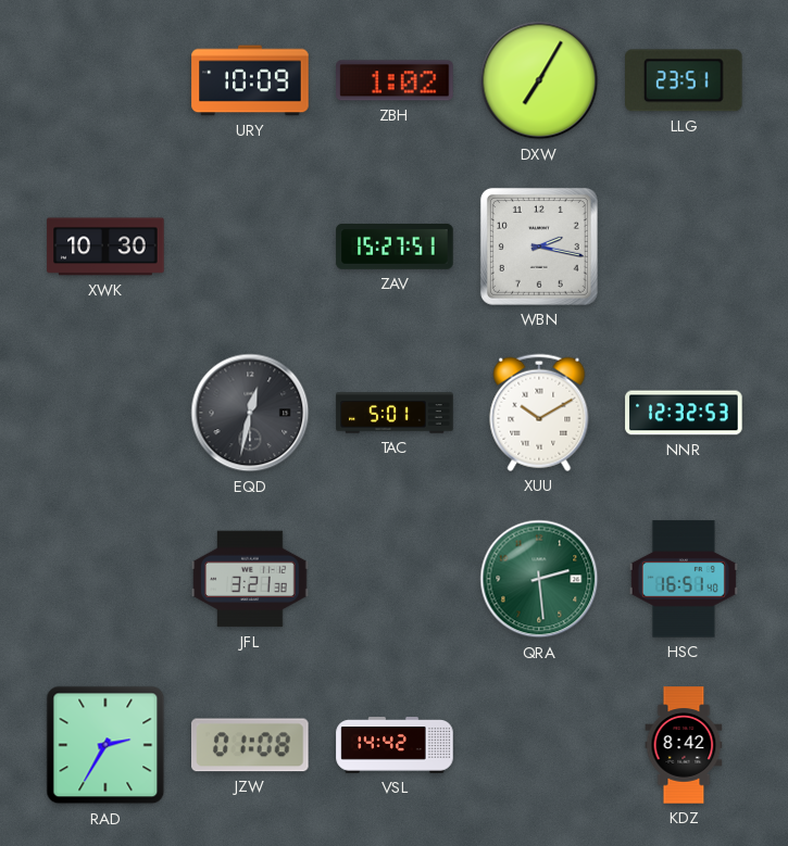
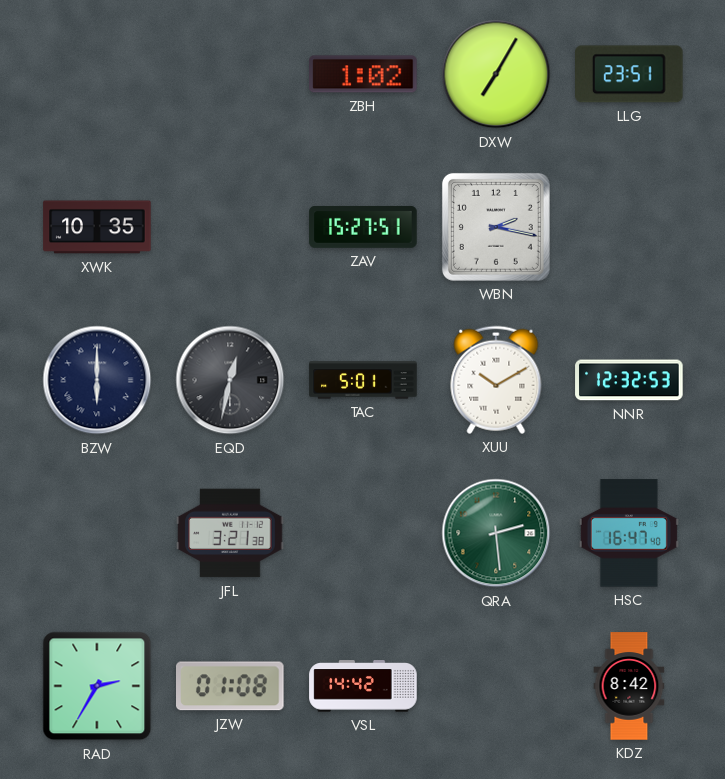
URY: 10:09 -> none (250, 80)
XWK: 10:30 -> 10:35 (97, 227)
BZW: none -> 6:00 (97, 380)
HSC: 16:51 -> 16:47 (629, 533)
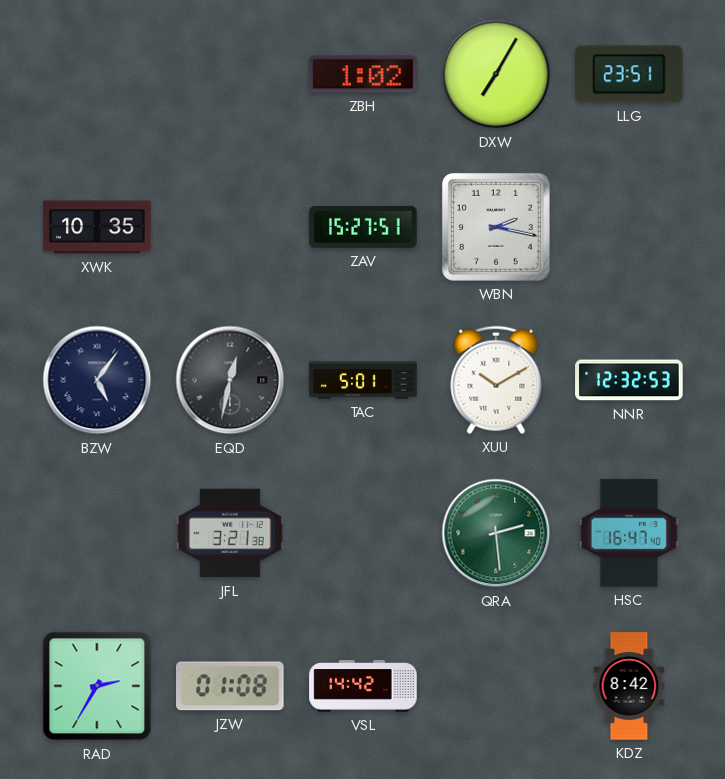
BZW: 6:00 -> 5:06 (97, 380)
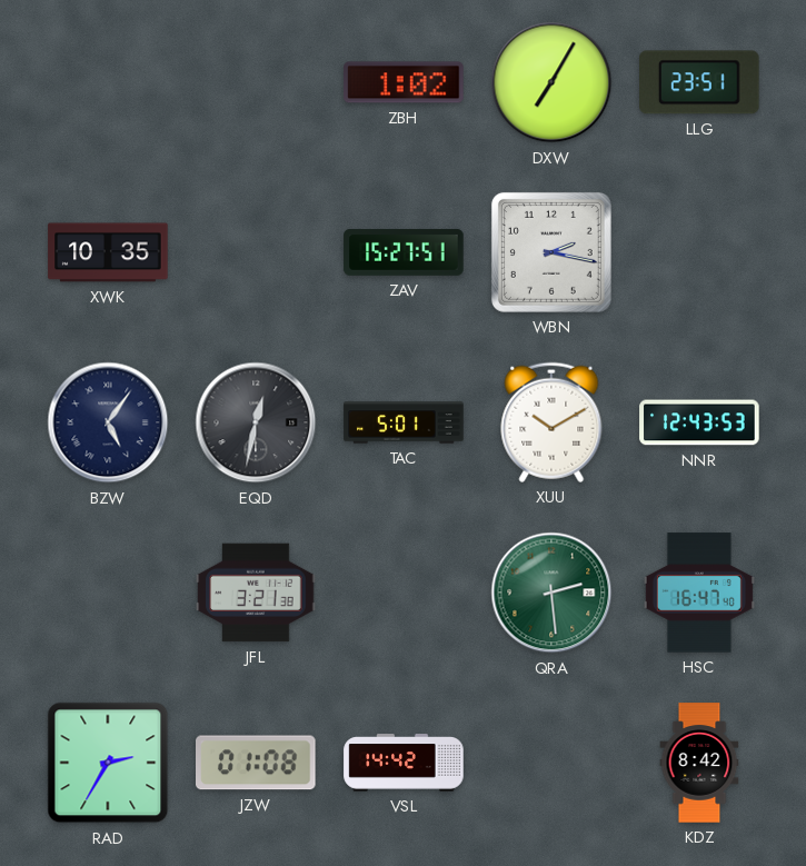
NNR: 12:32 -> 12:43 (699, 422)
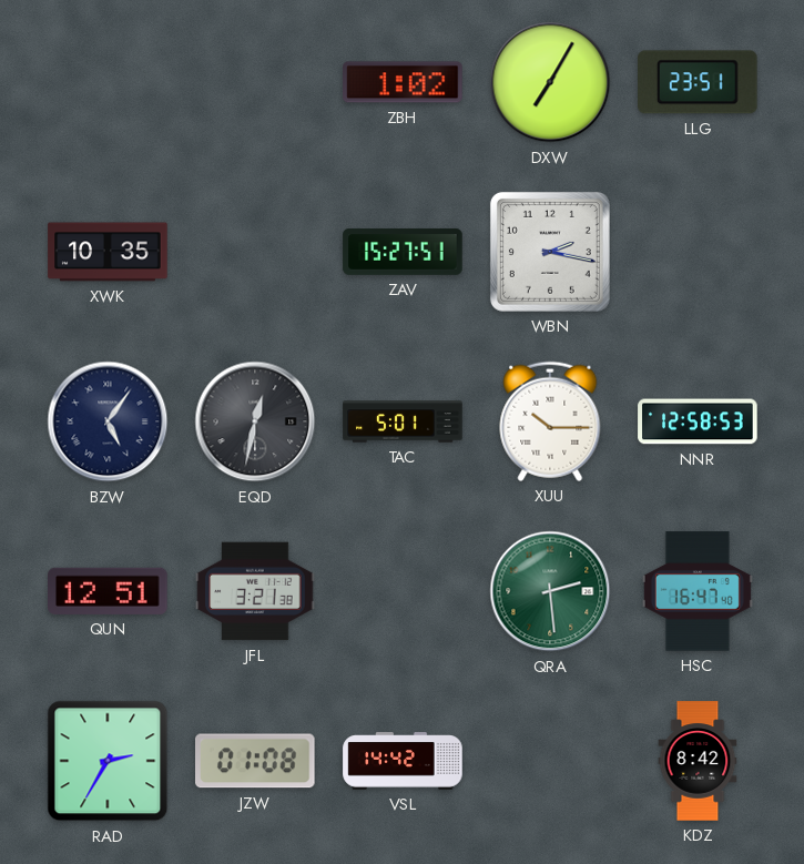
XUU: 10:10 -> 10:15 (550, 421)
NNR: 12:43 -> 12:58 (698, 421)
QUN: none -> 12:51 (108, 591)
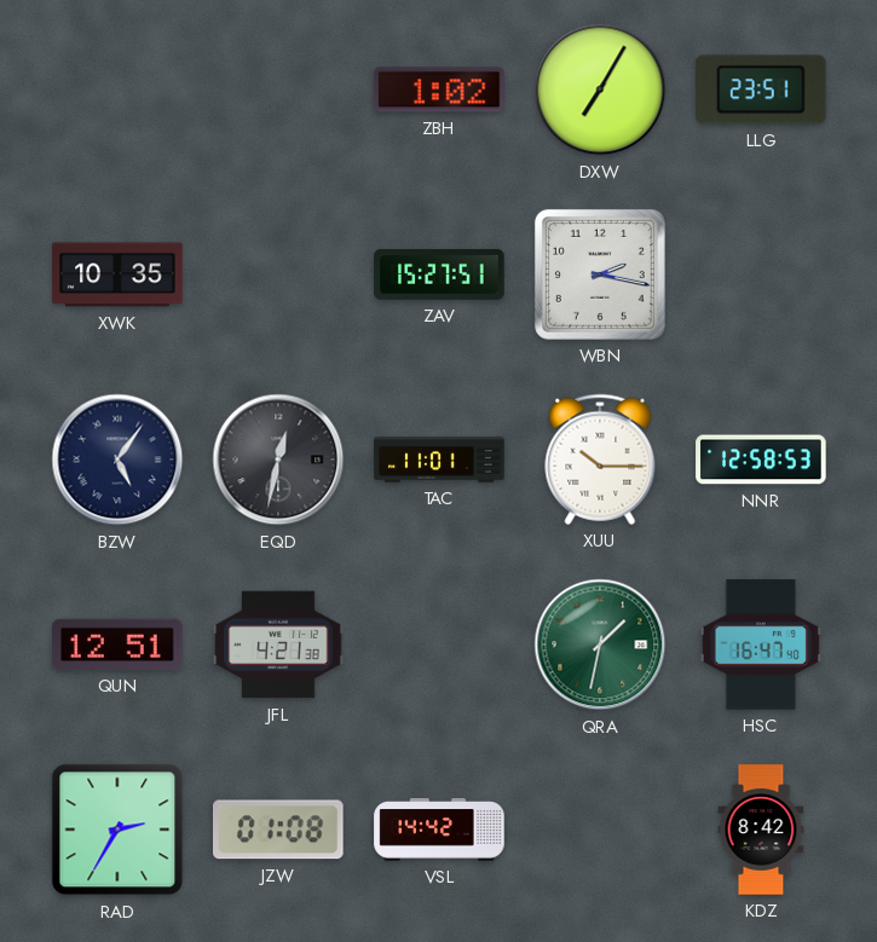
TAC: 5:01 -> 11:01 (439, 460)
JFL: 3:21 -> 4:21 (278, 645)
QRA: 2:29 -> 1:32 (600, 645)
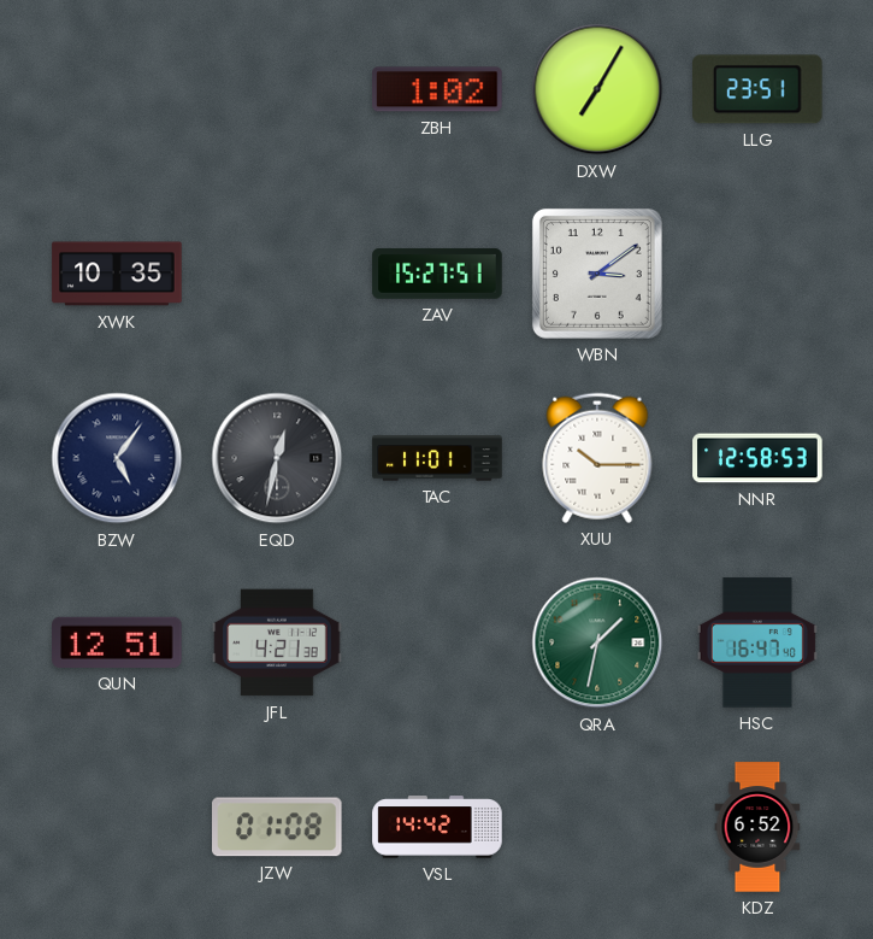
WBN: 2:17 -> 3:09 (597, 274)
RAD: 2:35 -> none (117, 830)
KDZ: 8:42 -> 6:52 (757, 827)
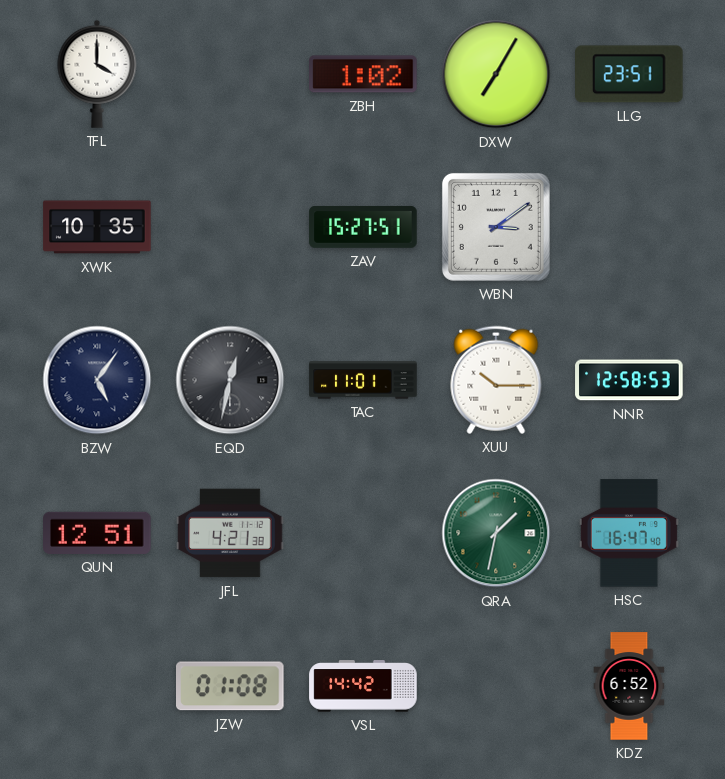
TFL: none -> 4:00 (97, 74)
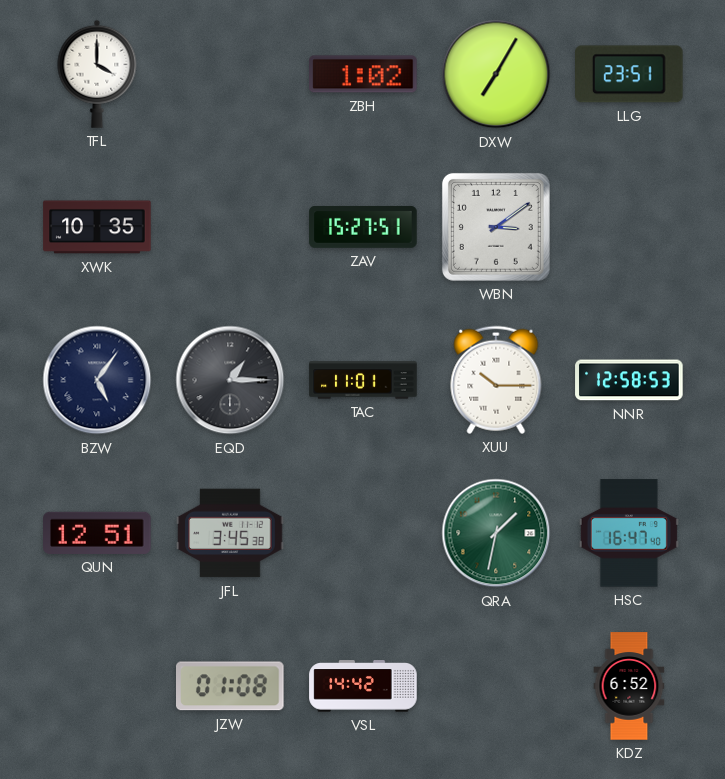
EQD: 12:32 -> 1:15 (230, 380)
JFL: 4:21 -> 3:45 (230, 533)
